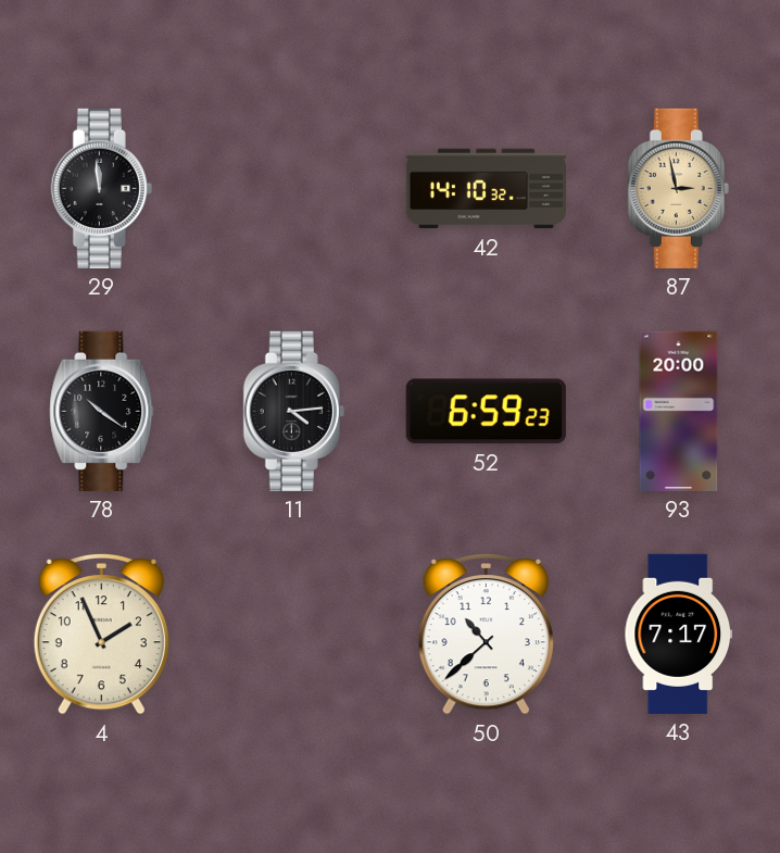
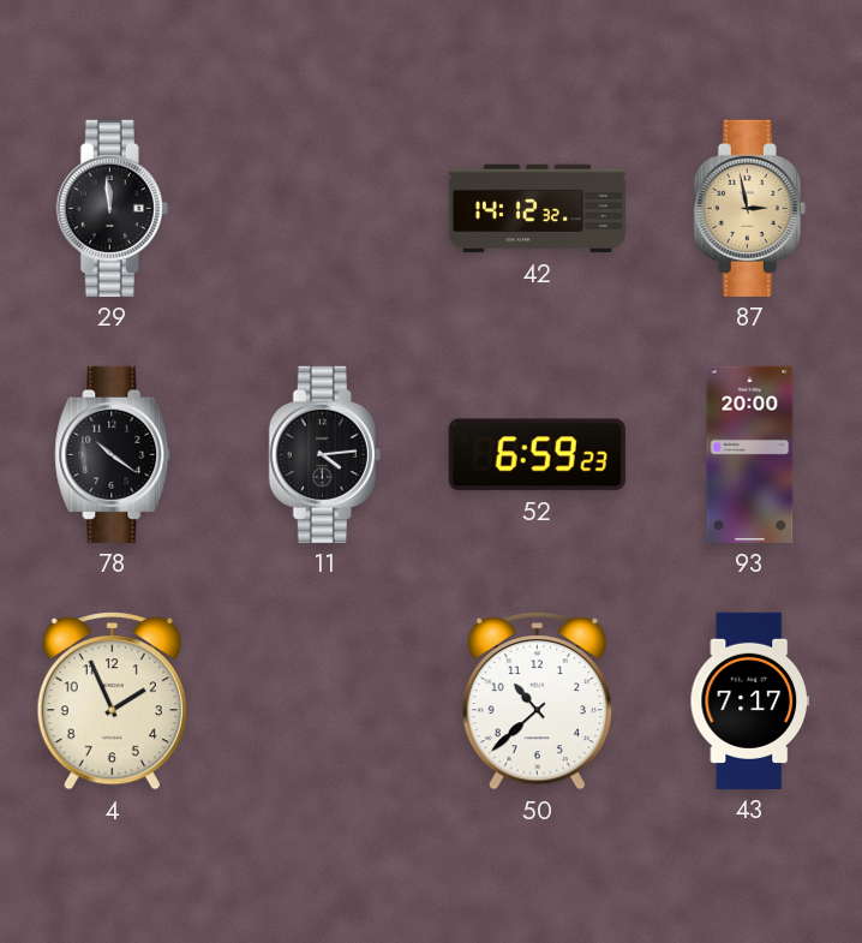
42: 14:10 -> 14:12 (537, 209)
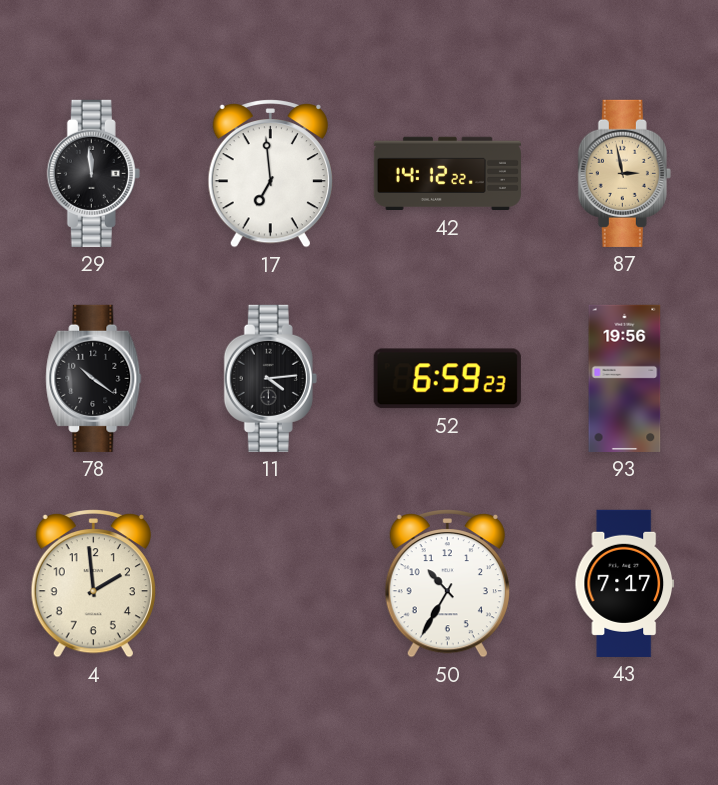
17: none -> 6:59 (270, 174)
42: 14:12:32 -> 14:12:22 (447, 174)
93: 20:00 -> 19:56 (625, 378)
4: 1:56 -> 1:59 (93, 584)
50: 10:38 -> 10:35 (447, 584)
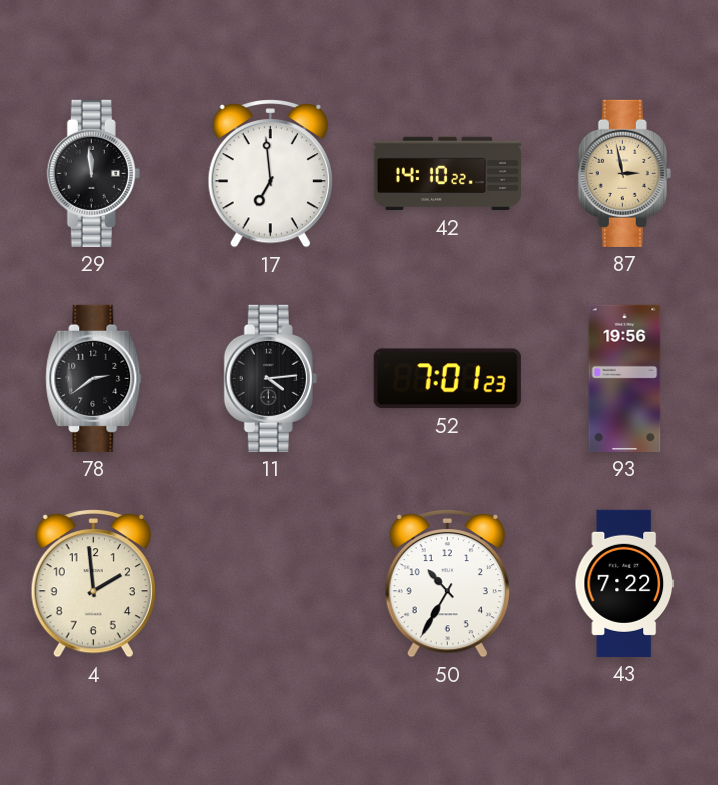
42: 14:12 -> 14:10 (447, 174)
78: 10:21 -> 2:39 (94, 378)
52: 6:59 -> 7:01 (447, 379)
43: 7:17 -> 7:22 (624, 583)
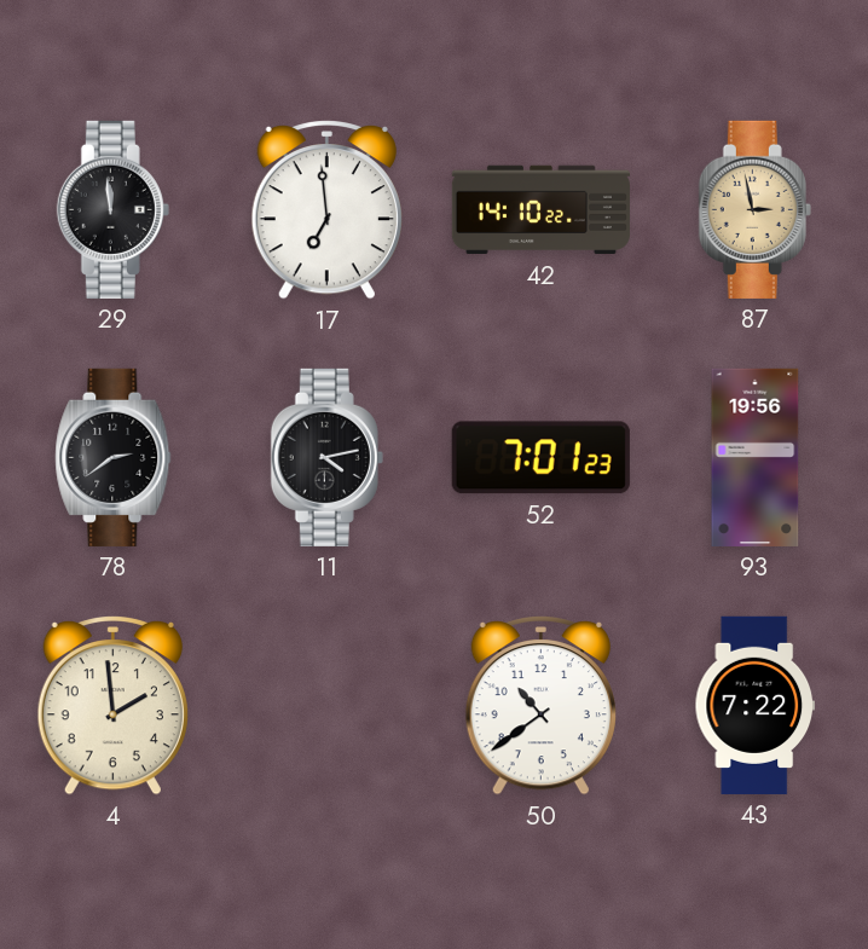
11: 4:14 -> 4:13 (326, 457)
50: 10:35 -> 10:39 (540, 706)
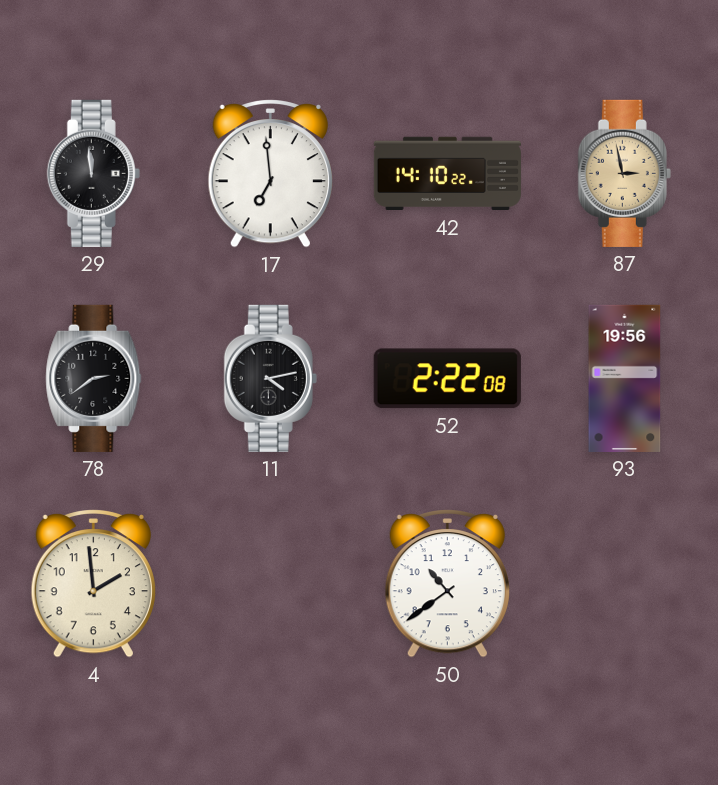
52: 7:01 -> 2:22 (447, 379)
43: 7:22 -> none (754, 705)
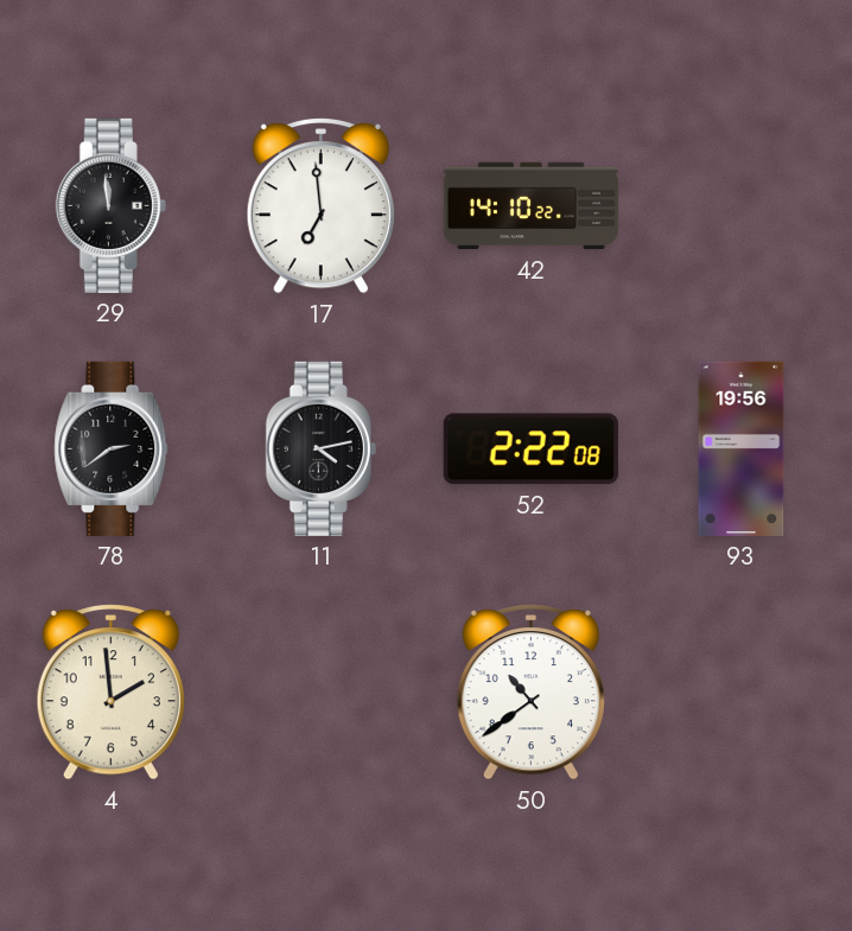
87: 2:58 -> none (624, 173)
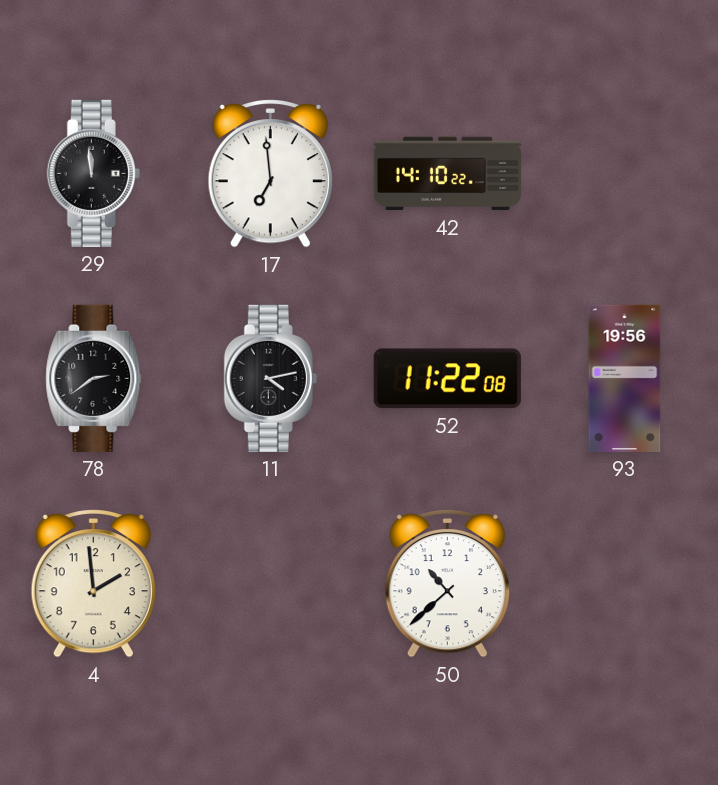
52: 2:22 -> 11:22 (447, 379)
50: 10:39 -> 10:38 (447, 584)
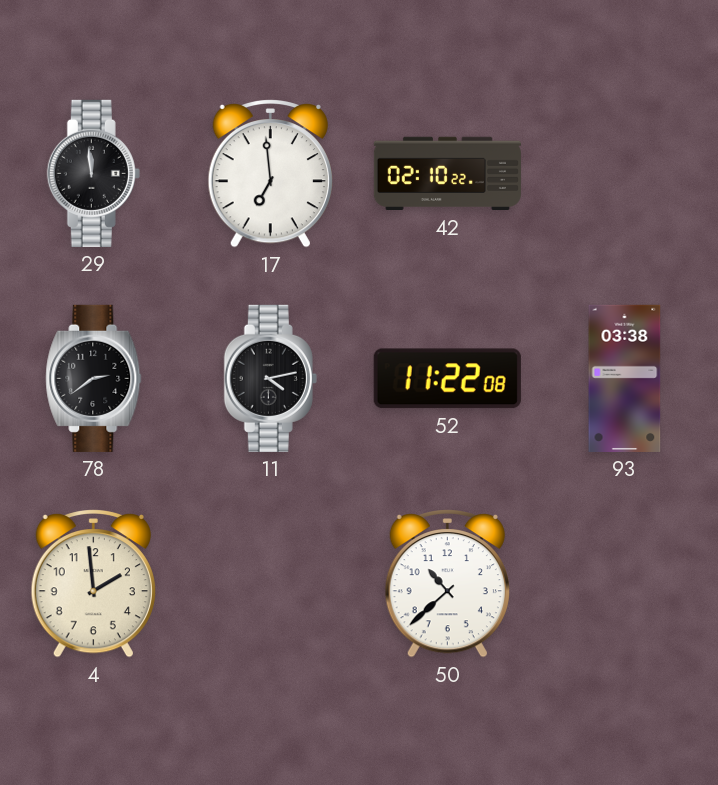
42: 14:10 -> 02:10 (447, 174)
93: 19:56 -> 03:38 (625, 378)
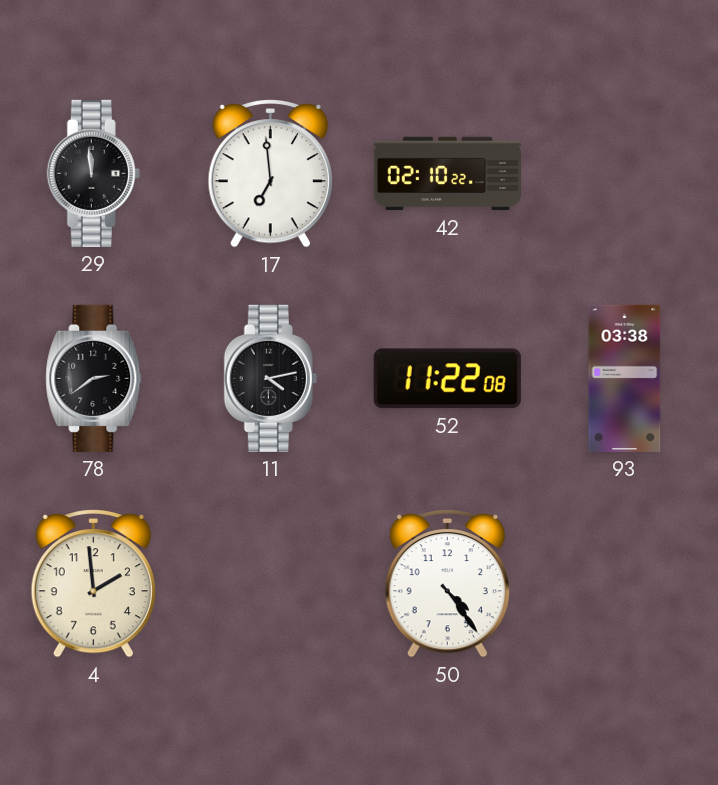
50: 10:38 -> 4:24 (447, 584)
